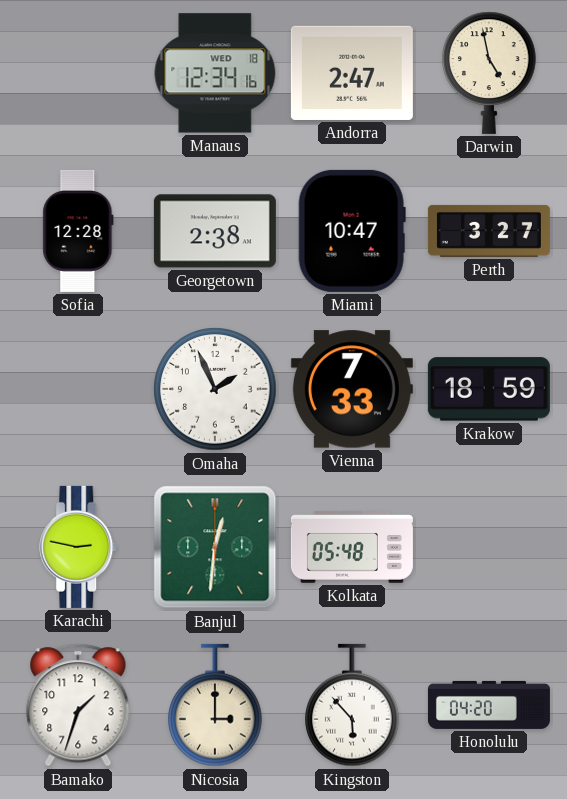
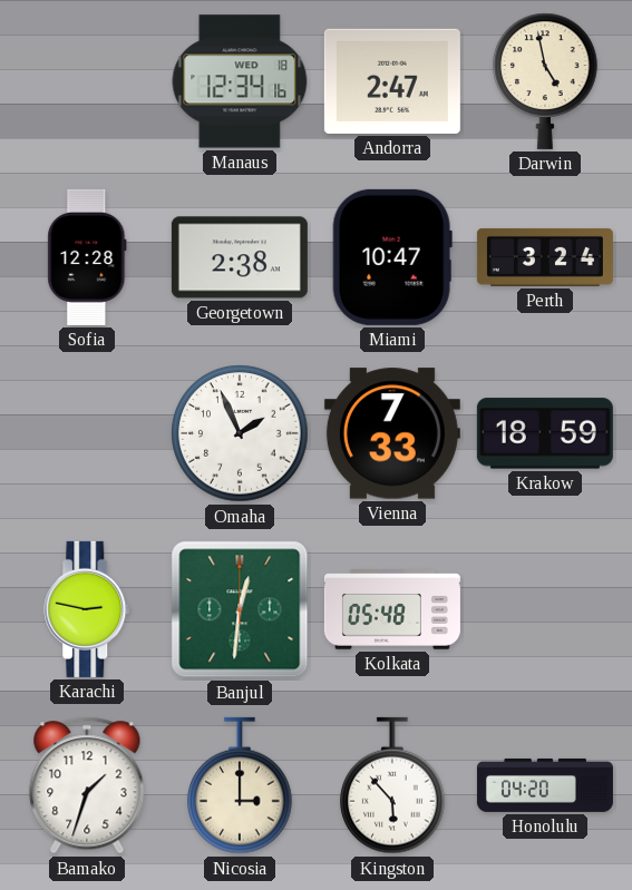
Perth: 3:27 -> 3:24 (545, 257)
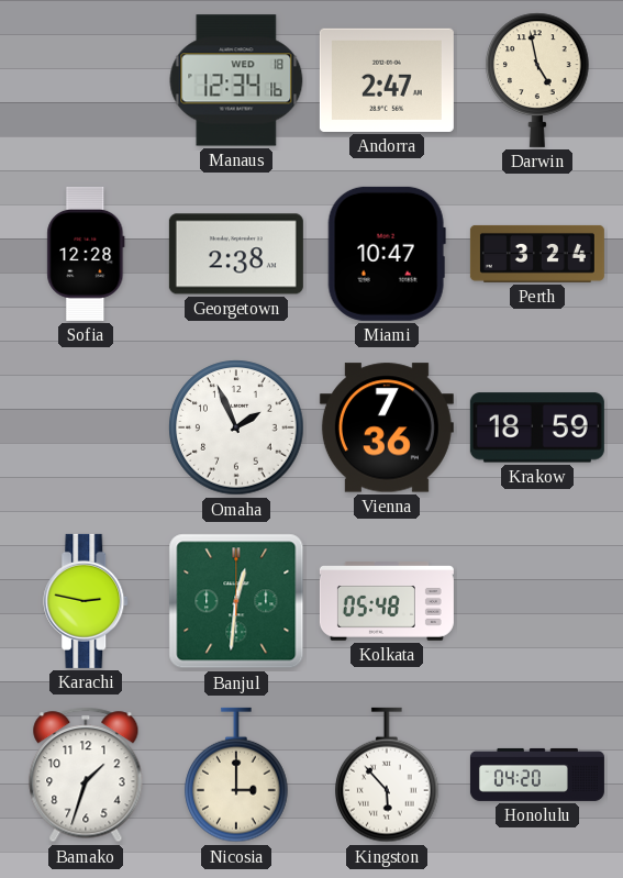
Vienna: 7:33 -> 7:36 (387, 427)
